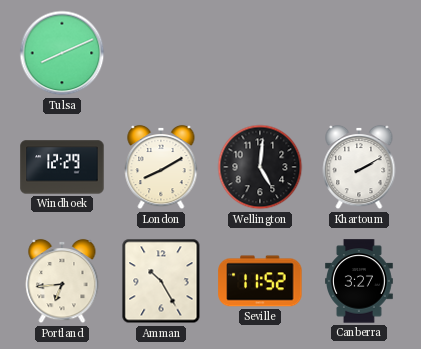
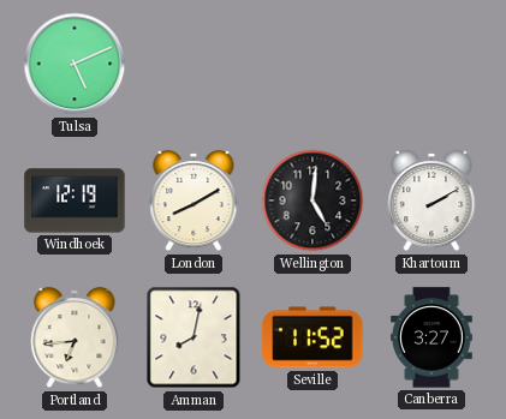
Tulsa: 8:11 -> 5:11 (75, 64)
Windhoek: 12:29 -> 12:19 (75, 200)
Amman: 10:25 -> 8:02 (194, 337)
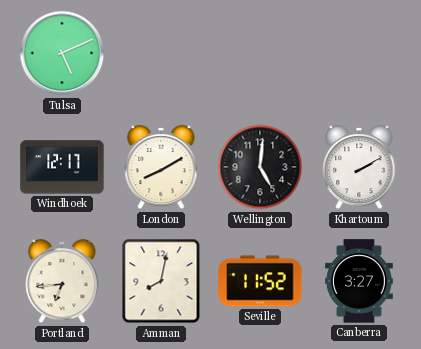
Windhoek: 12:19 -> 12:17 (62, 167)
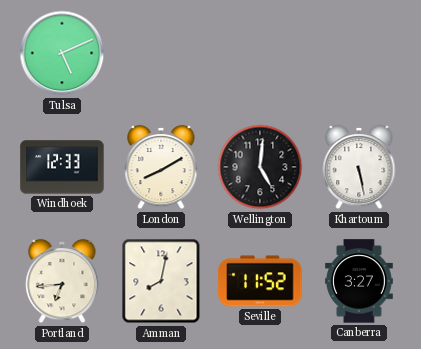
Windhoek: 12:17 -> 12:33 (62, 167)
Khartoum: 2:10 -> 5:28 (359, 167)
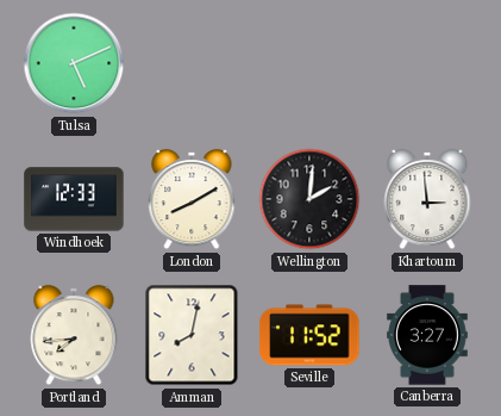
Wellington: 5:01 -> 2:01 (309, 199)
Khartoum: 5:28 -> 2:59 (427, 199)
Portland: 6:44 -> 7:44 (74, 335)
